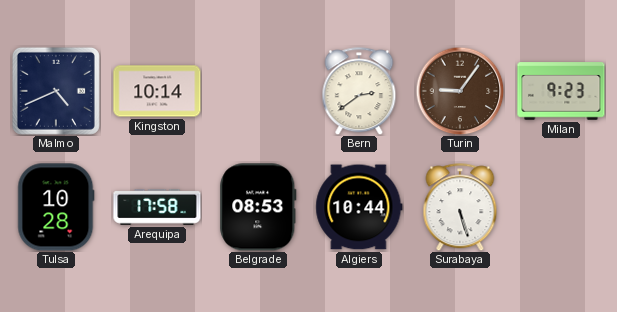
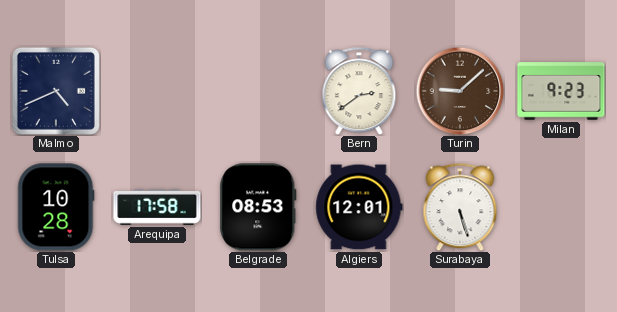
Kingston: 10:14 -> none (157, 91)
Turin: 9:06 -> 9:08 (460, 91)
Algiers: 10:44 -> 12:01 (359, 207)
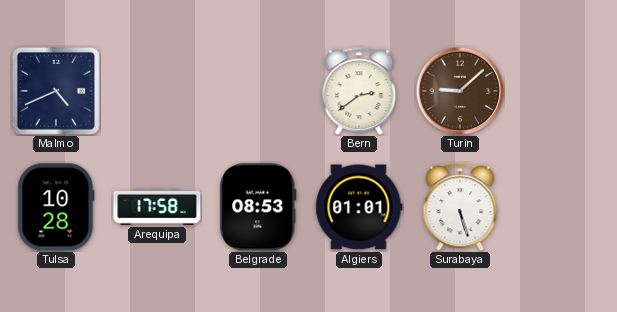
Milan: 9:23 -> none (561, 91)
Algiers: 12:01 -> 01:01 (359, 207)
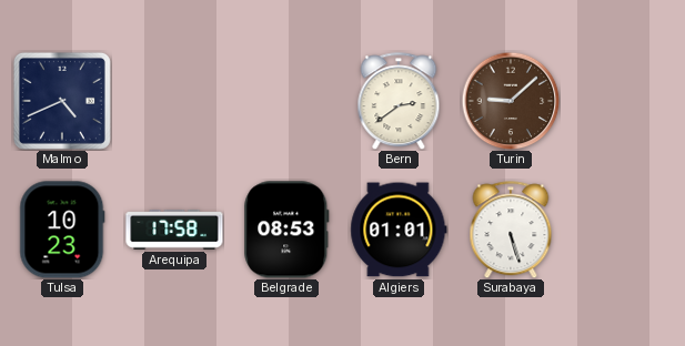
Tulsa: 10:28 -> 10:23 (62, 230)
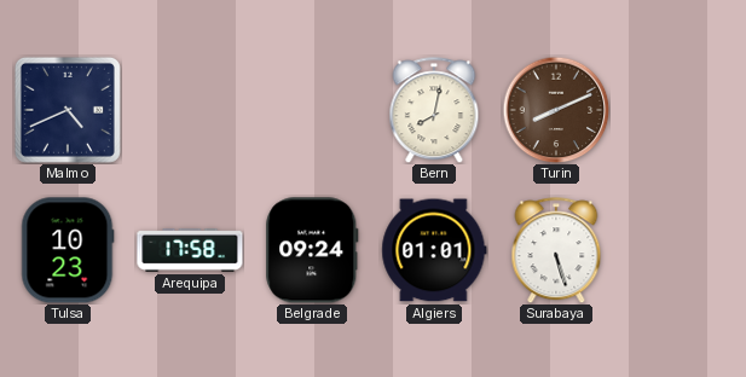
Bern: 2:39 -> 8:02 (434, 110)
Turin: 9:08 -> 8:11 (556, 110)
Belgrade: 08:53 -> 09:24 (312, 250)
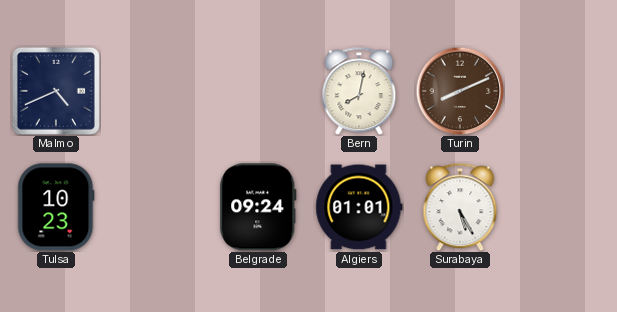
Arequipa: 17:58 -> none (190, 251)
Surabaya: 5:27 -> 5:25 (460, 207)
